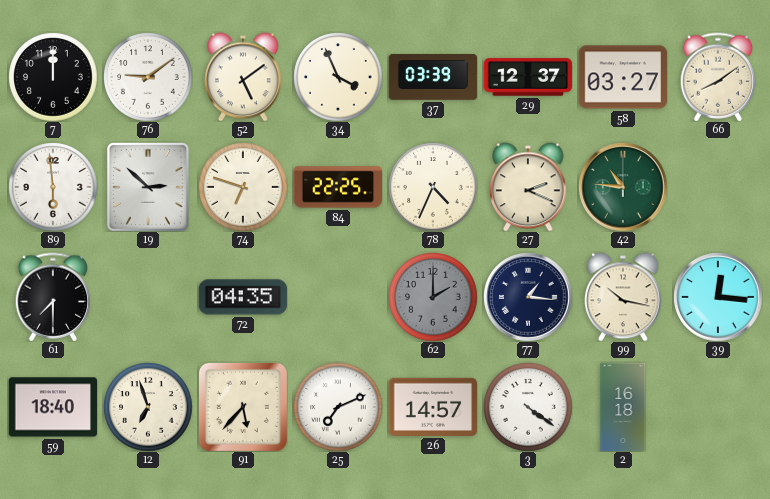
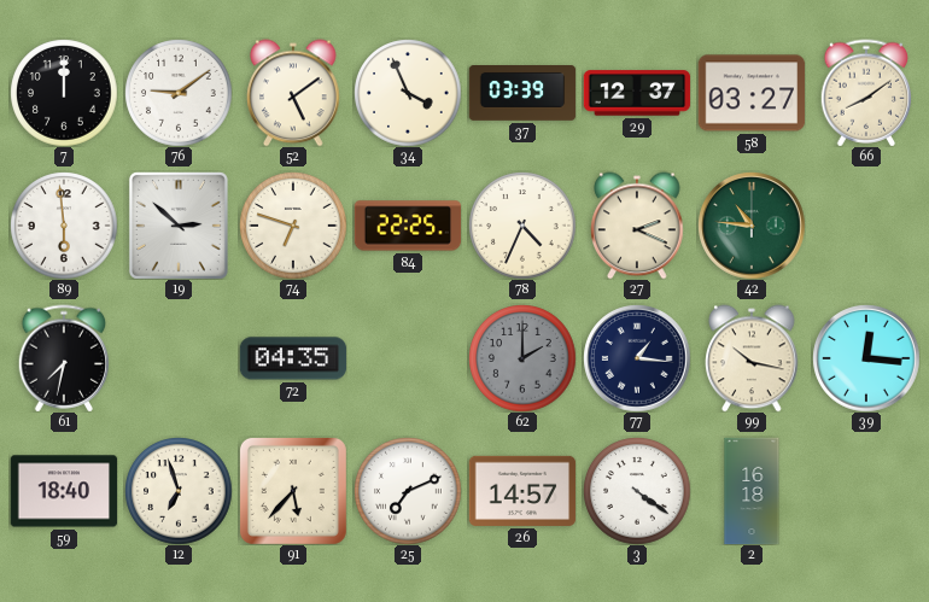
61: 7:30 -> 7:32 (64, 358)
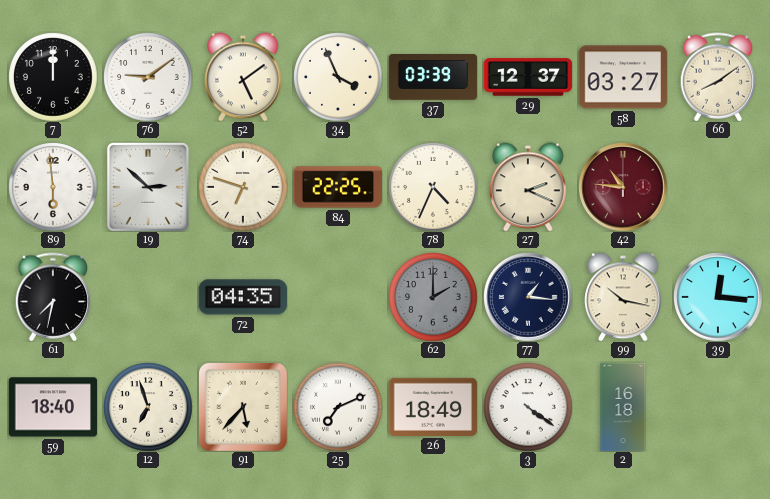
42 dial: green -> burgundy (623, 187)
26: 14:57 -> 18:49 (433, 407)
